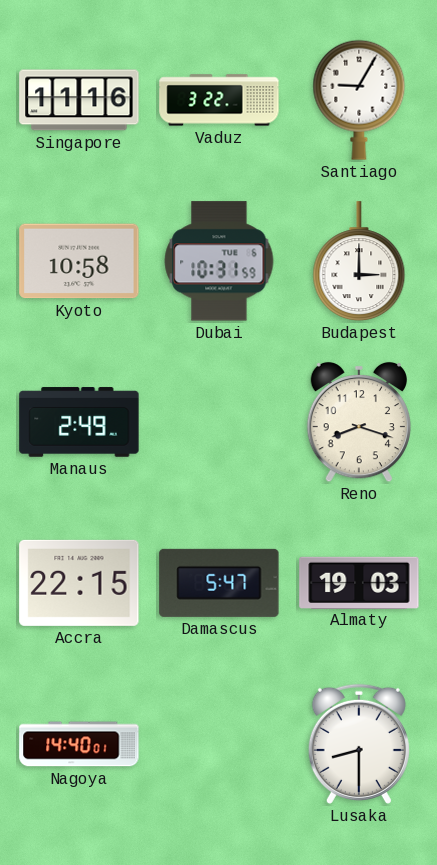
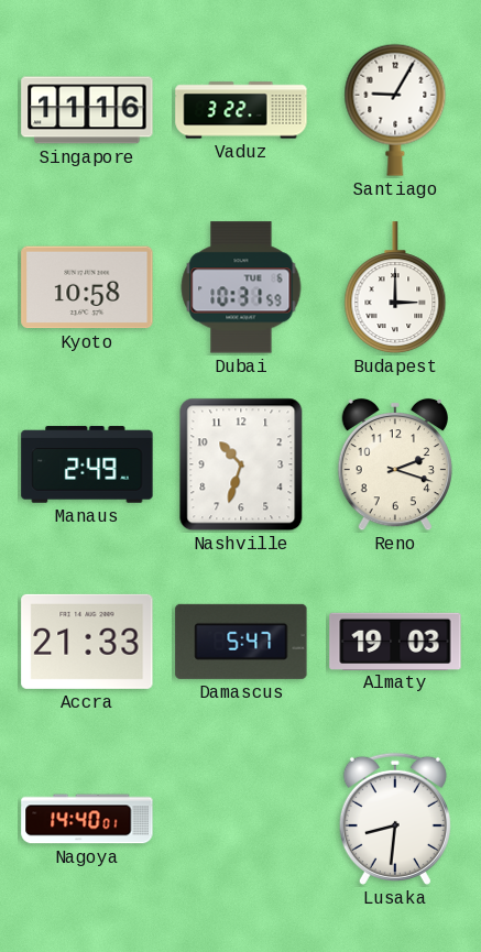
Nashville: none -> 10:33 (241, 464)
Reno: 8:18 -> 2:18 (395, 464)
Accra: 22:15 -> 21:33 (87, 642)
Lusaka: 8:30 -> 8:31 (395, 819)
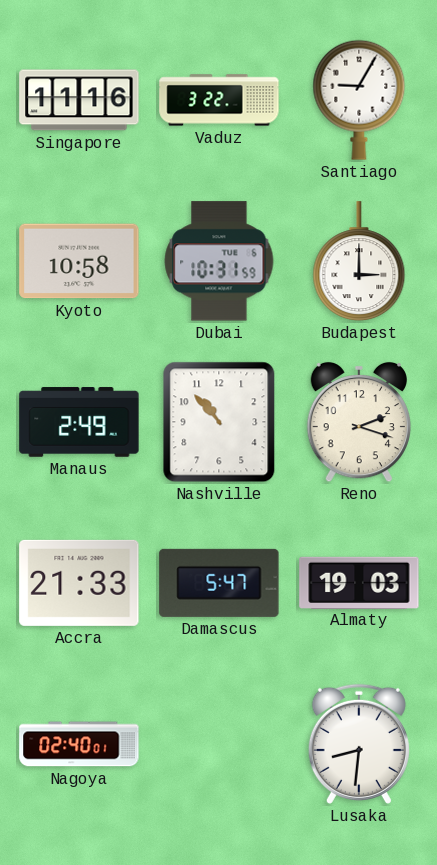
Nashville: 10:33 -> 10:53 (219, 422)
Nagoya: 14:40 -> 02:40 (79, 744)
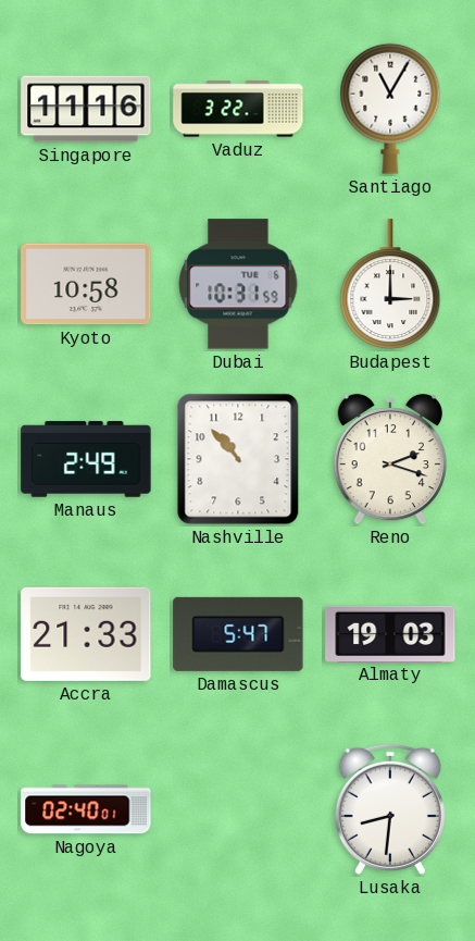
Santiago: 9:05 -> 11:05 (390, 109)
